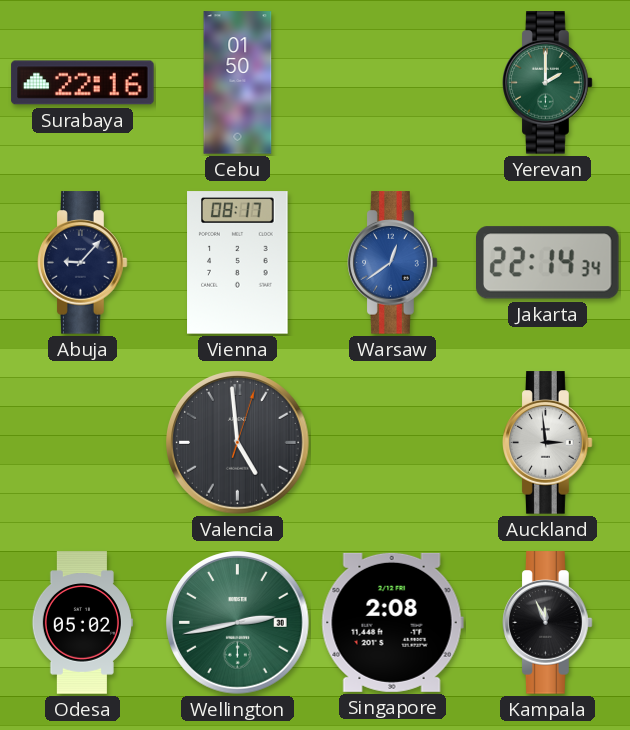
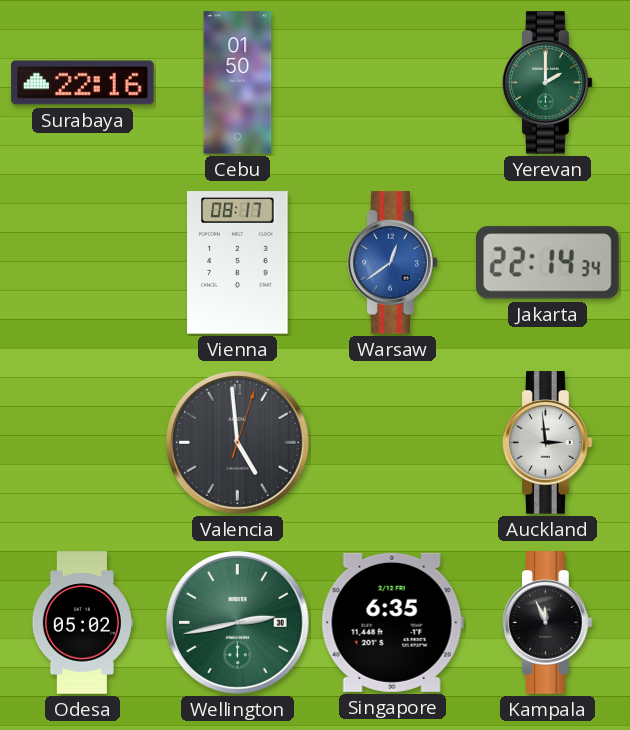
Abuja: 9:07 -> none (83, 263)
Singapore: 2:08 -> 6:35 (392, 622)
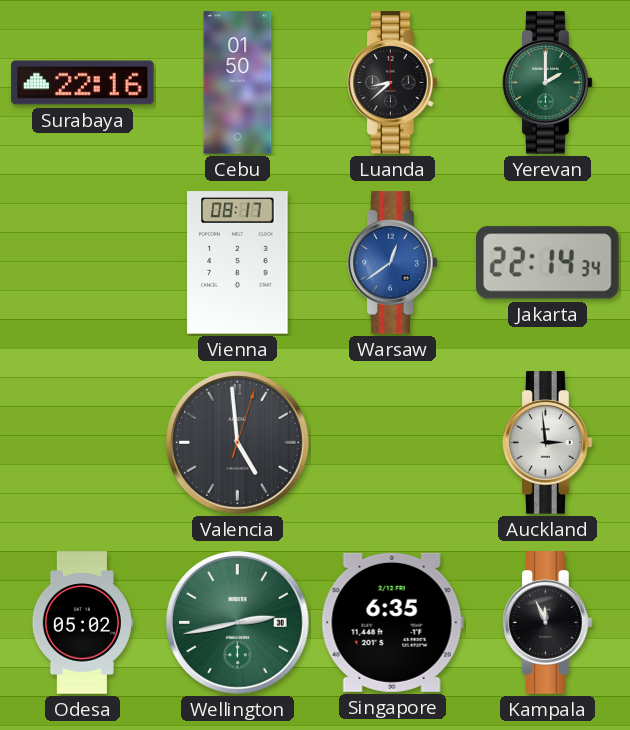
Luanda: none -> 8:38 (393, 83)
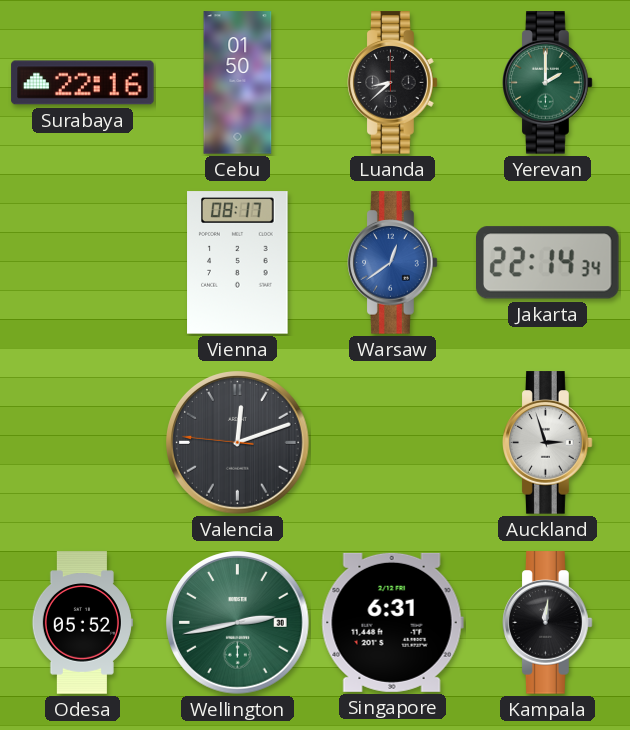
Valencia: 4:59 -> 12:11 (238, 443)
Auckland: 2:59 -> 2:57 (548, 443)
Odesa: 05:02 -> 05:52 (82, 623)
Singapore: 6:35 -> 6:31 (392, 622)
Kampala: 11:56 -> 12:01 (548, 623)
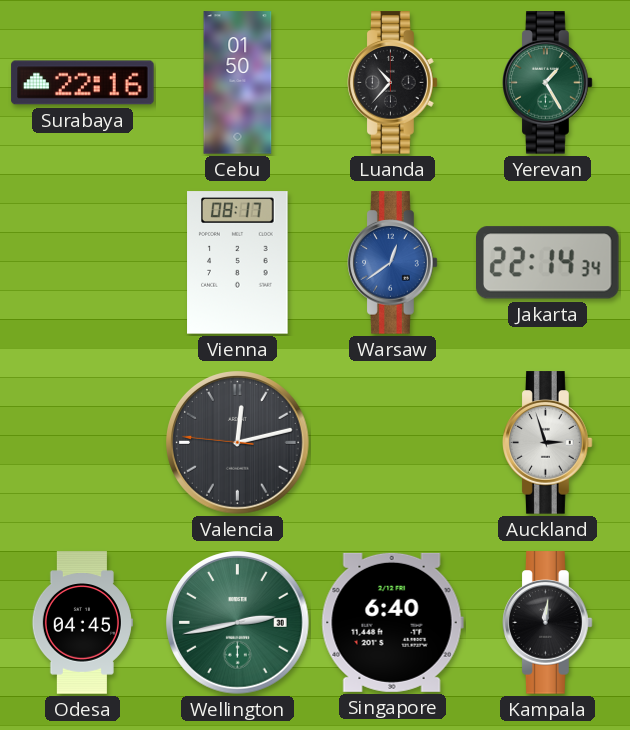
Luanda: 8:38 -> 10:37 (393, 83)
Yerevan: 2:00 -> 1:25 (548, 83)
Valencia: 12:11 -> 12:12 (238, 443)
Odesa: 05:52 -> 04:45 (82, 623)
Singapore: 6:31 -> 6:40 (392, 622)
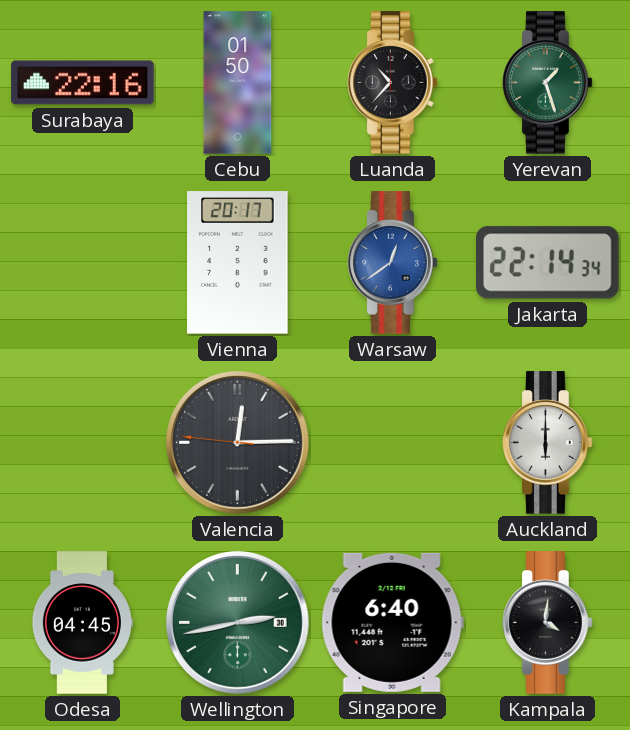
Yerevan: 1:25 -> 1:27 (548, 83)
Vienna: 08:17 -> 20:17 (238, 263)
Valencia: 12:12 -> 12:14 (238, 443)
Auckland: 2:57 -> 6:00 (548, 443)
Kampala: 12:01 -> 4:01 (548, 623)
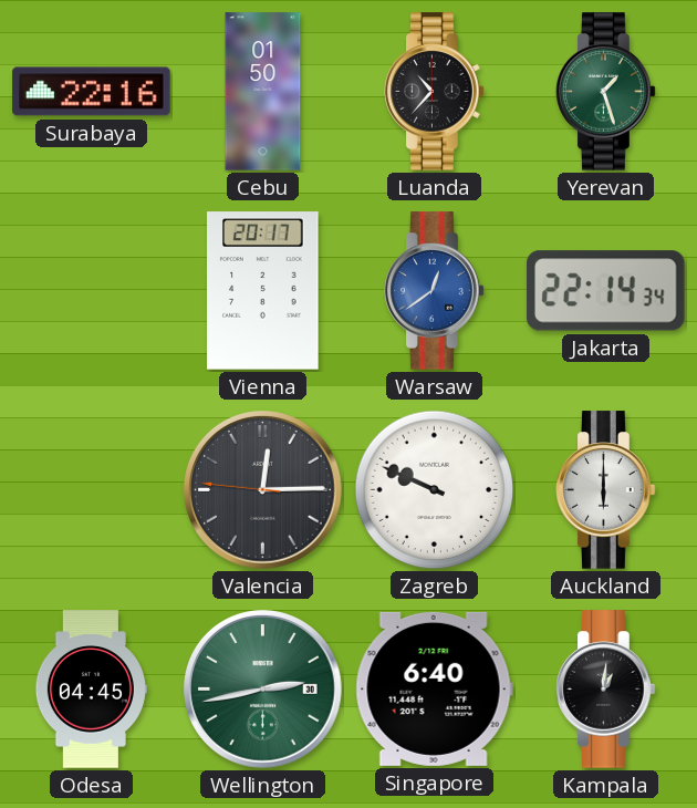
Zagreb: none -> 9:49 (435, 490)
Kampala: 4:01 -> 1:01 (606, 690)
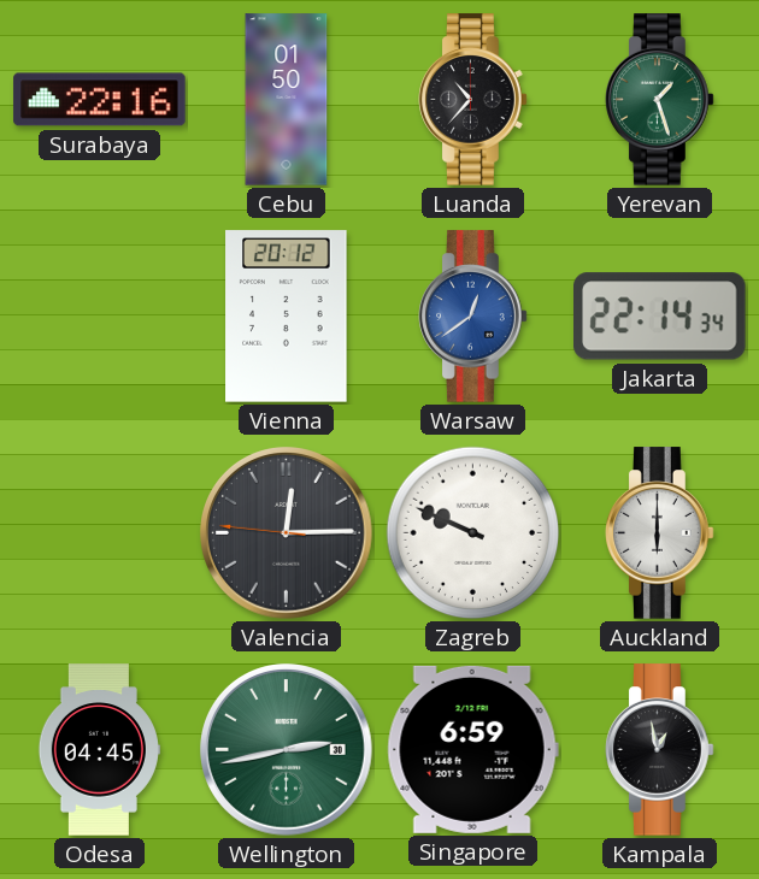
Vienna: 20:17 -> 20:12 (287, 317)
Singapore: 6:40 -> 6:59 (472, 749)
Kampala: 1:01 -> 12:58 (660, 750)
